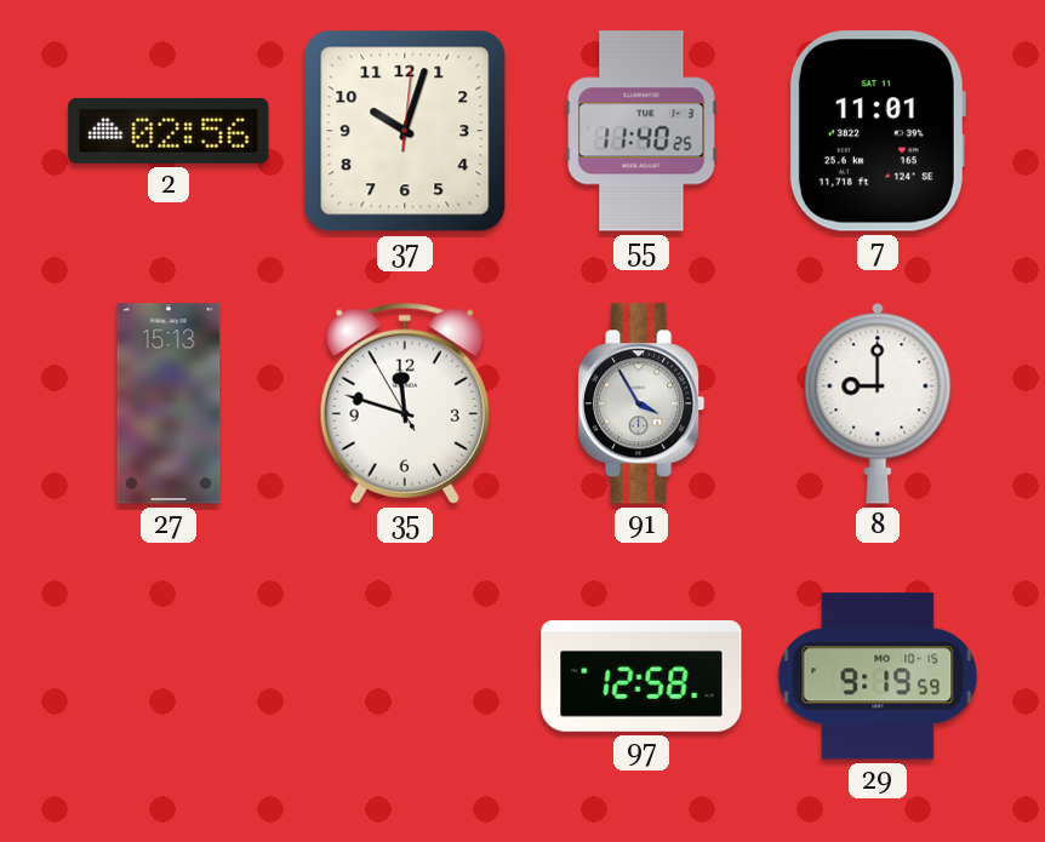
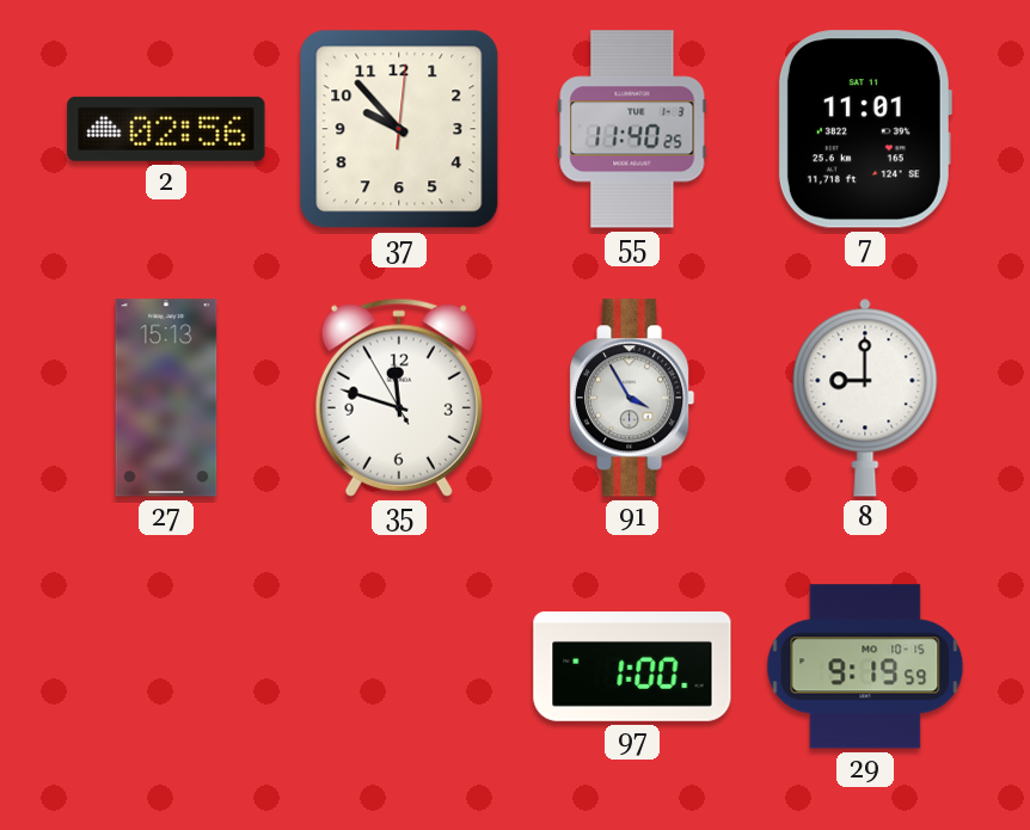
37: 10:03 -> 9:53 (399, 129)
97: 12:58 -> 1:00 (632, 668)
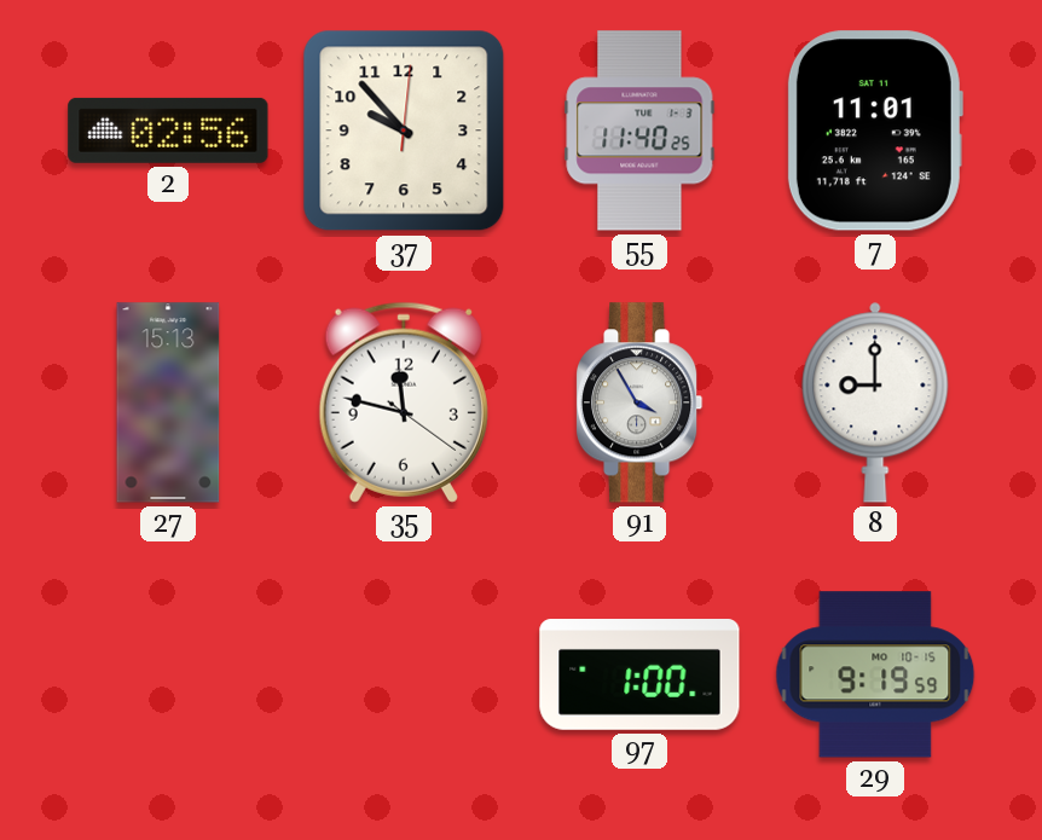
35: 11:47:55 -> 11:47:21 (404, 402)
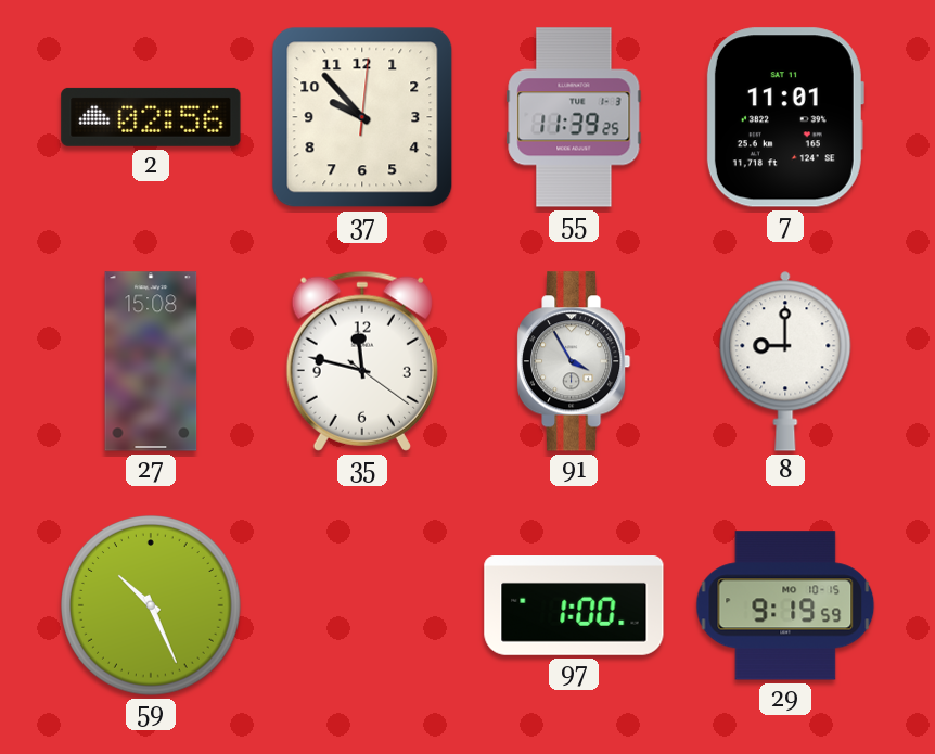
55: 11:40 -> 11:39 (574, 117)
27: 15:13 -> 15:08 (151, 361)
59: none -> 10:26 (151, 605)
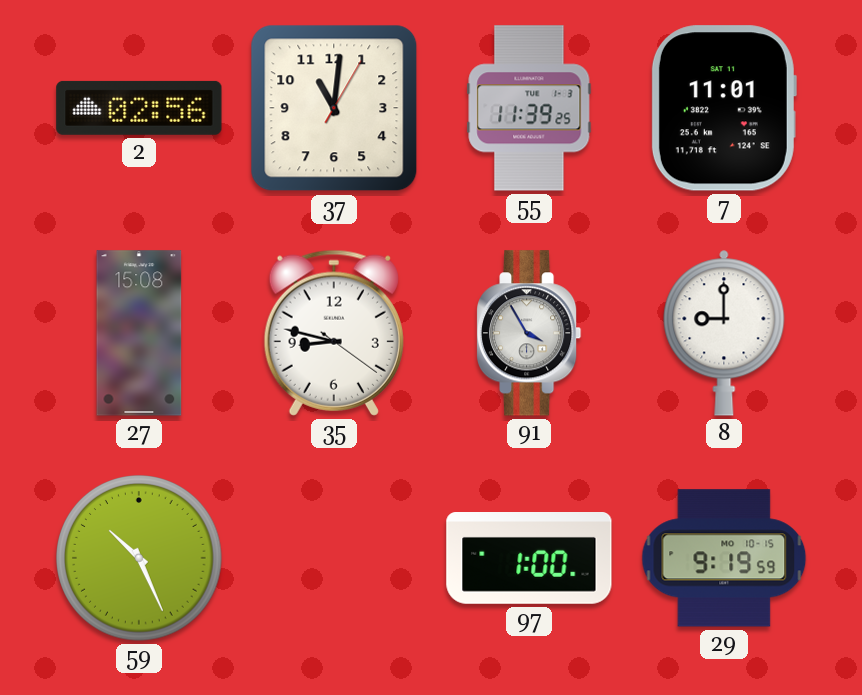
37: 9:53 -> 11:01 (334, 108)
35: 11:47 -> 8:47 (334, 333)
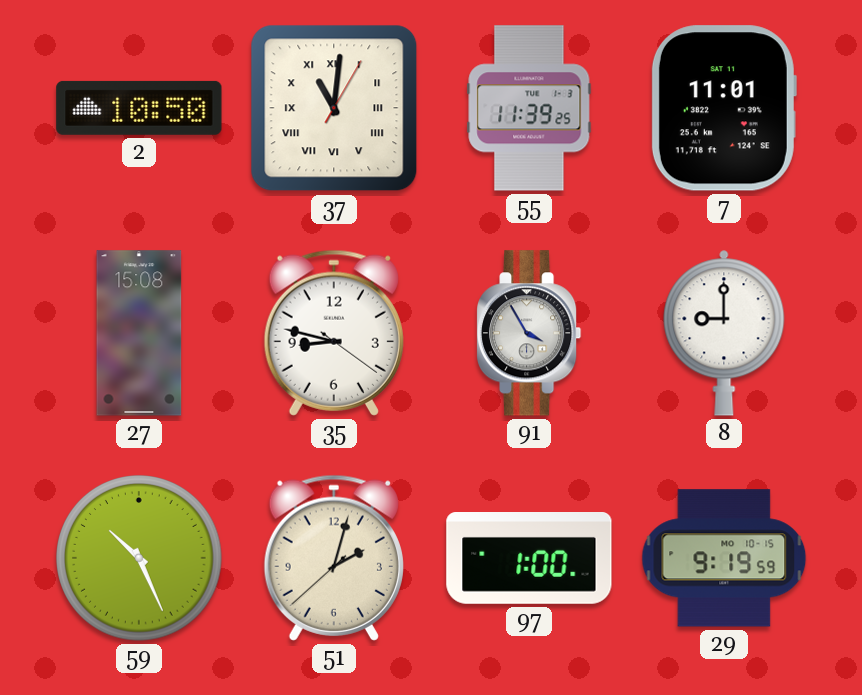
2: 02:56 -> 10:50 (139, 108)
37 numerals: Arabic -> Roman (334, 108)
51: none -> 2:02 (334, 558)
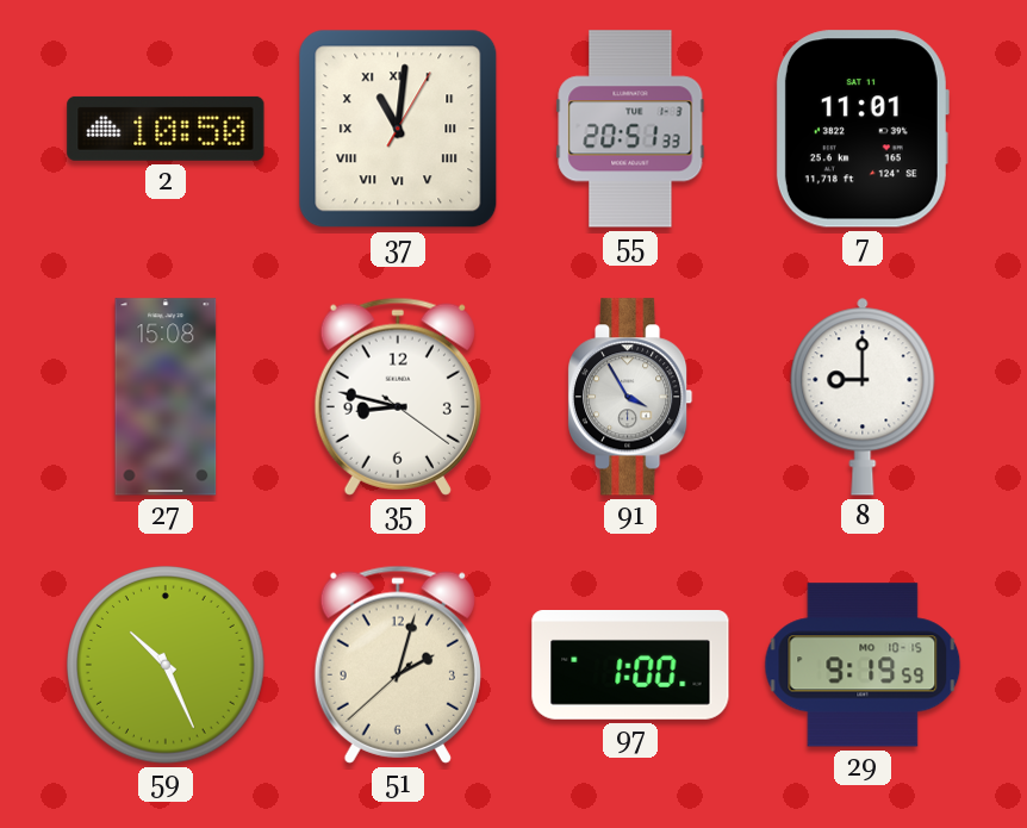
55: 11:39 -> 20:51 (630, 129)
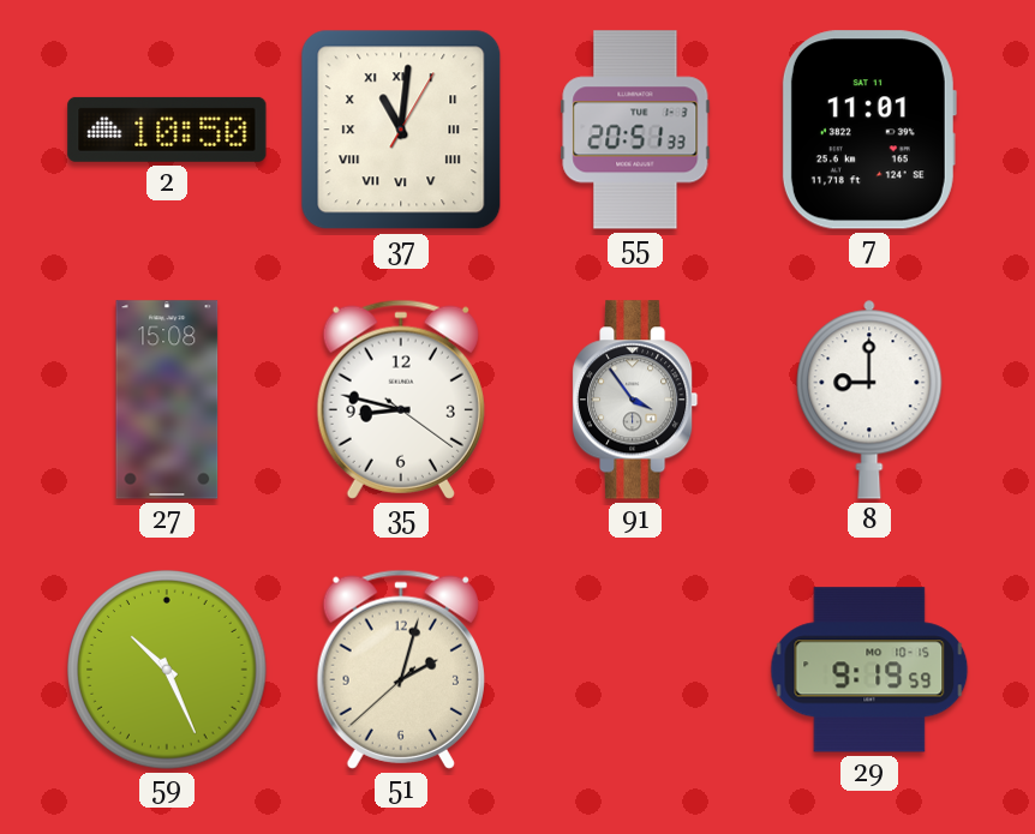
91: 3:55 -> 3:54 (636, 400)
97: 1:00 -> none (630, 666)
